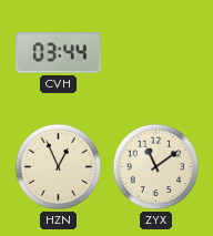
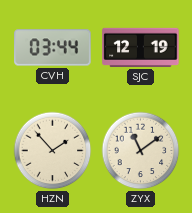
SJC: none -> 12:19 (141, 47)
HZN: 12:56 -> 1:53 (53, 151)
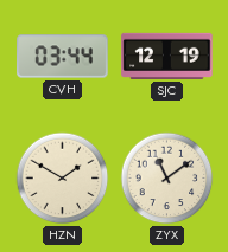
HZN: 1:53 -> 1:50 (63, 179)
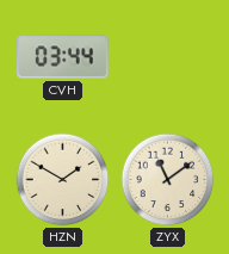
SJC: 12:19 -> none (167, 56)
